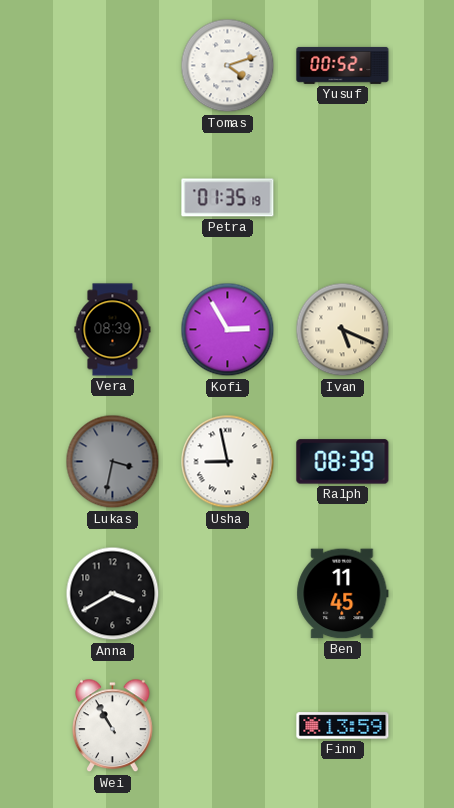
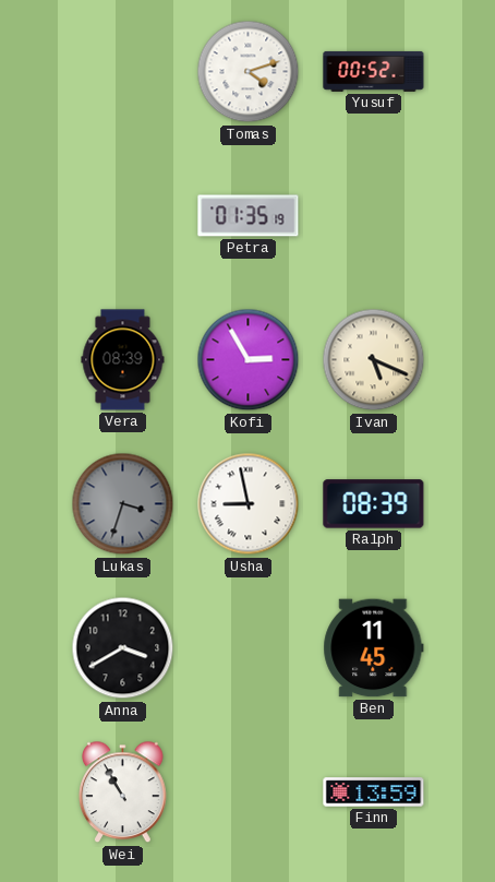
Lukas: 3:32 -> 3:33 (123, 504)
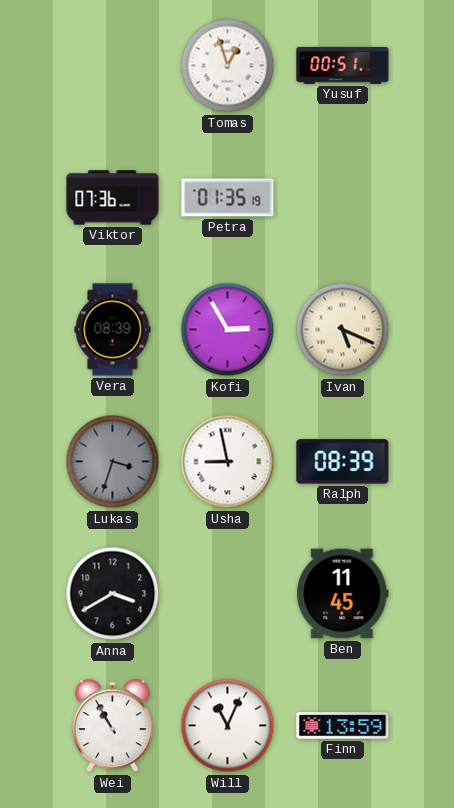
Tomas: 4:12 -> 12:57 (228, 66)
Yusuf: 00:52 -> 00:51 (343, 65)
Viktor: none -> 07:36 (113, 198)
Will: none -> 11:04 (228, 726)
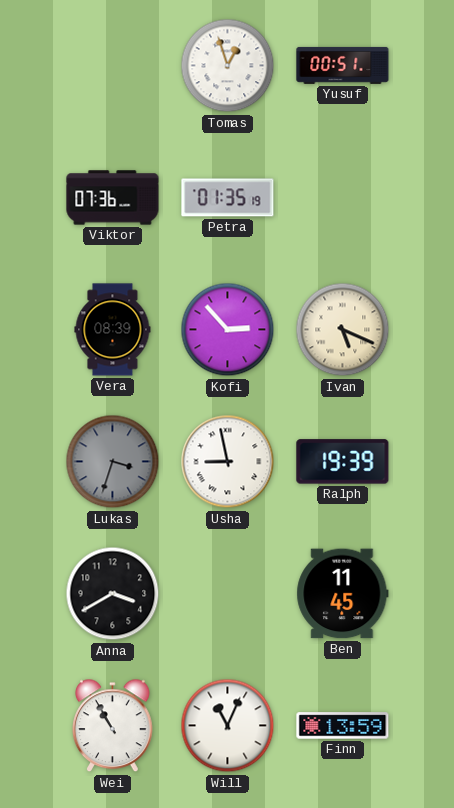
Kofi: 2:55 -> 2:53 (228, 330)
Ralph: 08:39 -> 19:39 (343, 462)
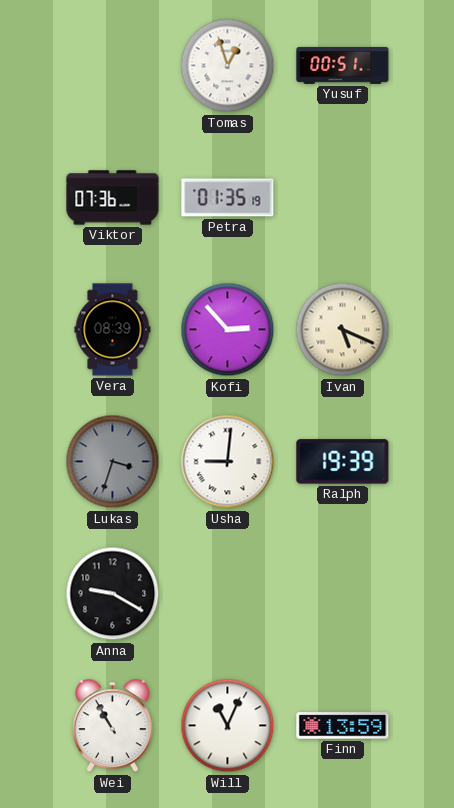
Usha: 8:58 -> 9:01 (228, 462)
Anna: 3:40 -> 9:20 (113, 594)
Ben: 11:45 -> none (343, 594)
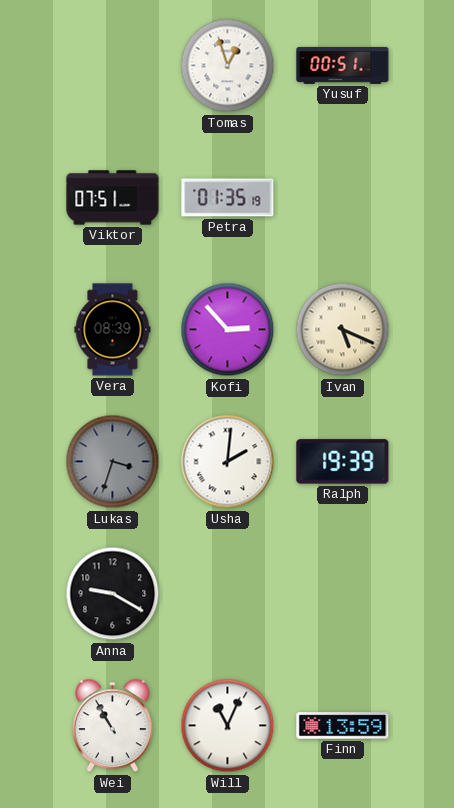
Viktor: 07:36 -> 07:51 (113, 198)
Usha: 9:01 -> 2:01 (228, 462)
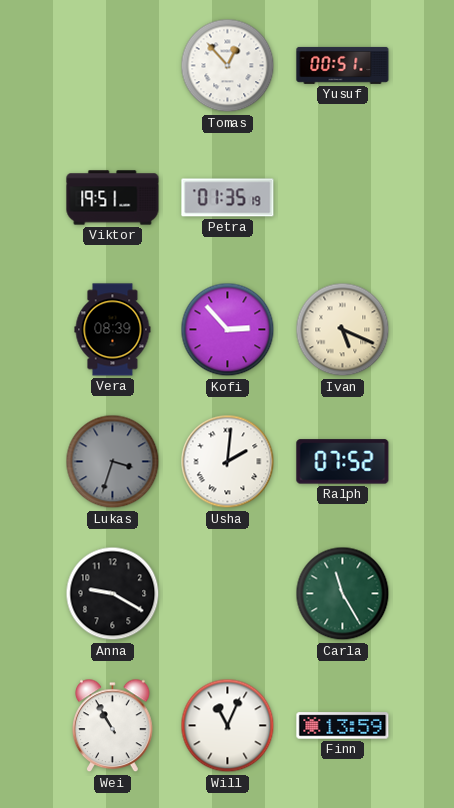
Tomas: 12:57 -> 12:53 (228, 66)
Viktor: 07:51 -> 19:51 (113, 198)
Ralph: 19:39 -> 07:52 (343, 462)
Carla: none -> 11:25 (343, 594)
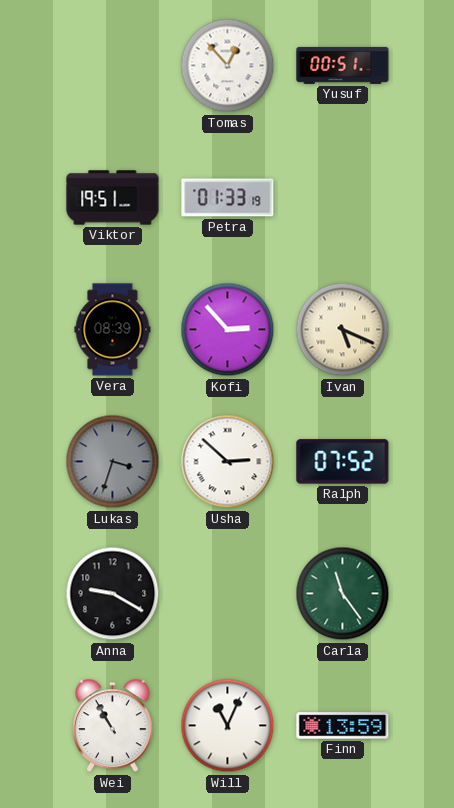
Petra: 01:35 -> 01:33 (228, 198)
Usha: 2:01 -> 2:52 (228, 462)
Carla: 11:25 -> 11:24 (343, 594)
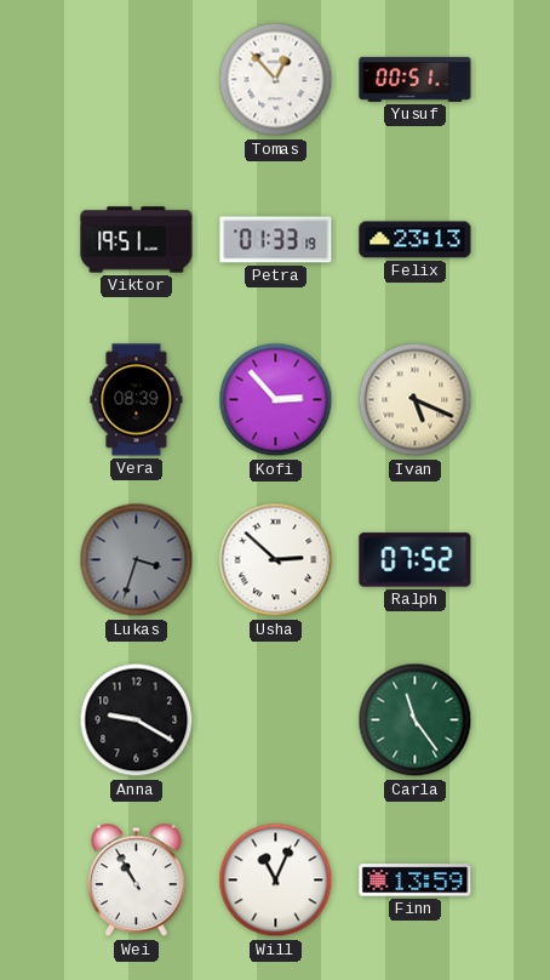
Felix: none -> 23:13 (416, 240)
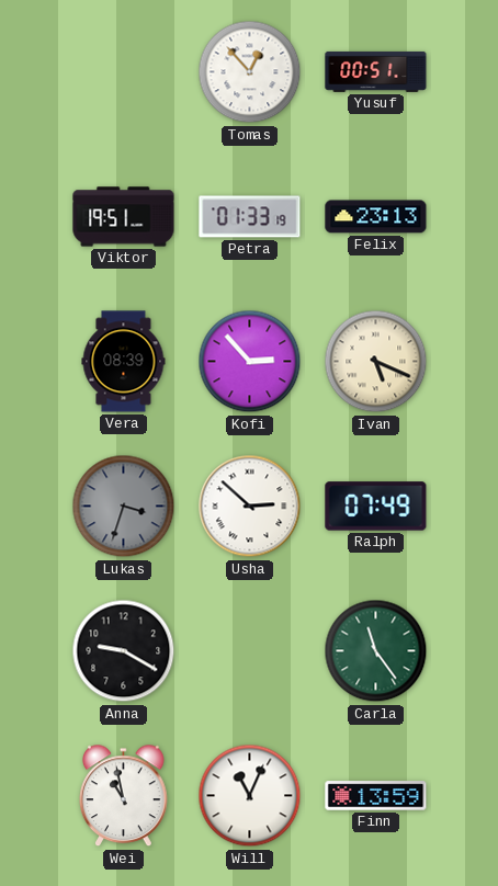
Ralph: 07:52 -> 07:49 (376, 507)
Wei: 10:55 -> 10:58 (124, 796)
